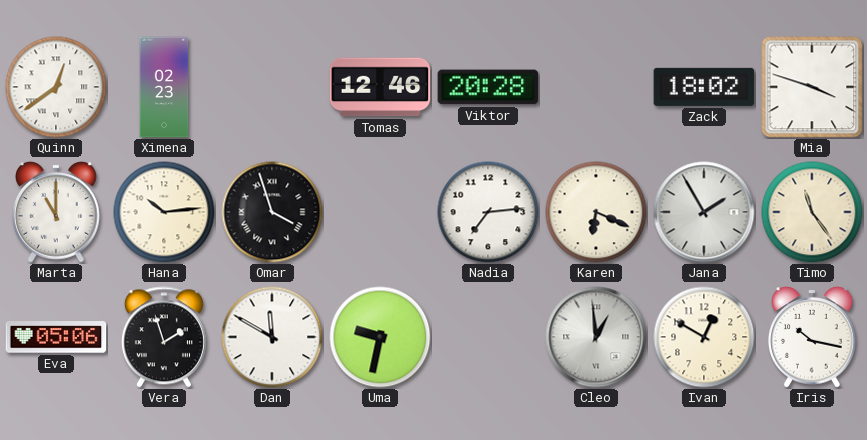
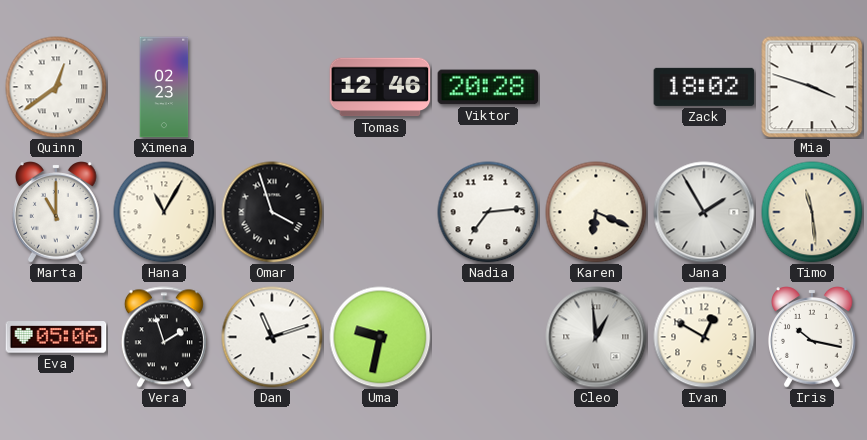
Hana: 10:14 -> 11:05 (164, 212)
Timo: 11:24 -> 11:29 (812, 212)
Dan: 11:50 -> 11:12 (272, 337)
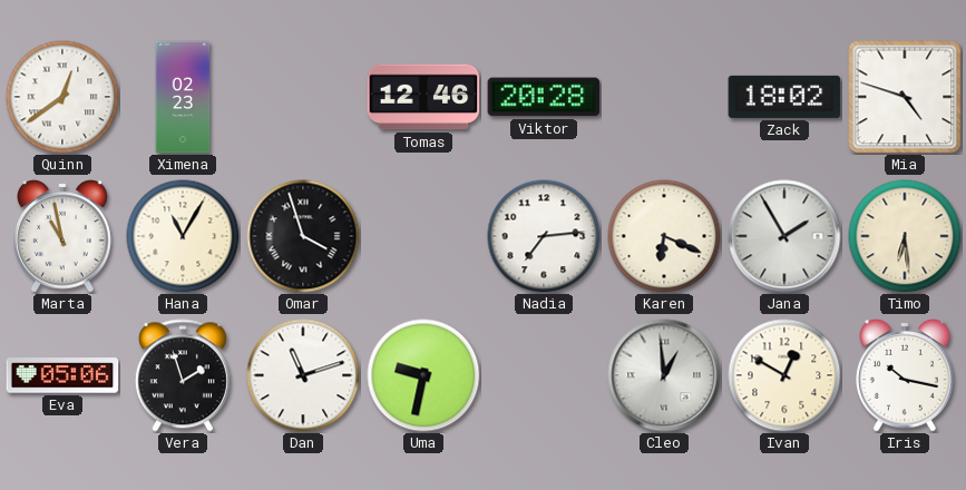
Mia: 3:48 -> 4:48 (905, 97)
Marta: 11:00 -> 10:58 (64, 236)
Timo: 11:29 -> 6:29 (905, 236)
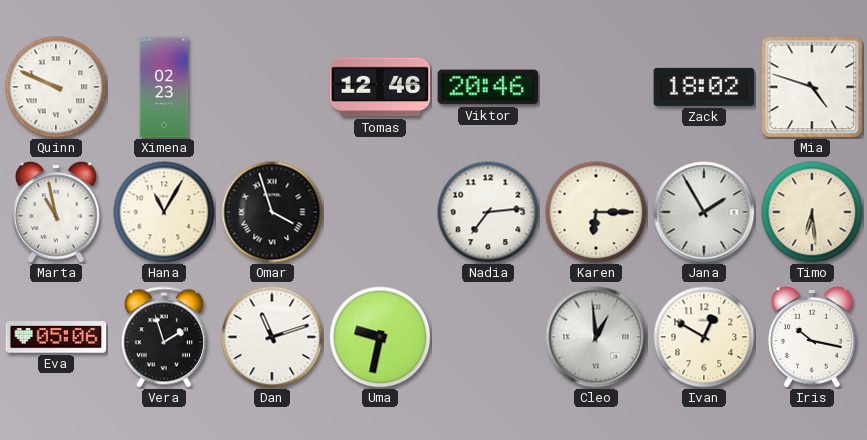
Quinn: 12:39 -> 9:49 (56, 87)
Viktor: 20:28 -> 20:46 (488, 87)
Karen: 6:19 -> 6:15 (596, 212)
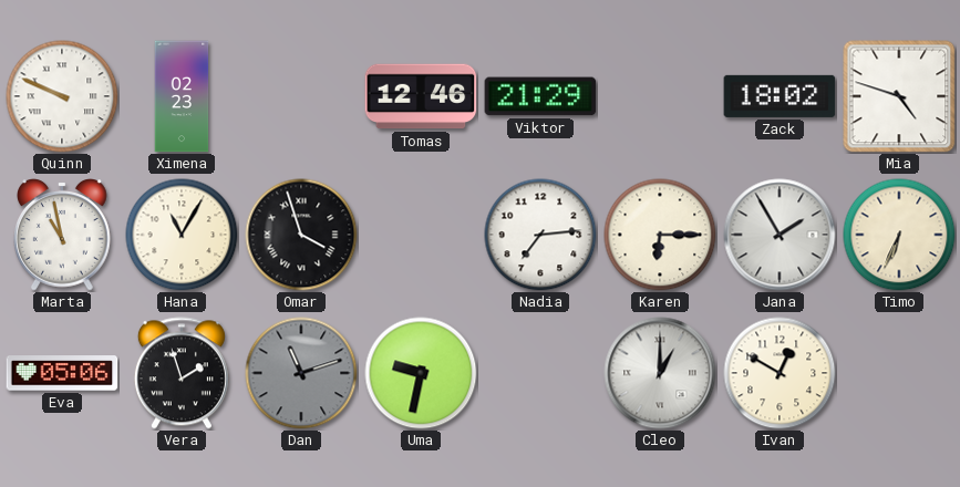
Viktor: 20:46 -> 21:29 (540, 96)
Timo: 6:29 -> 6:34 (899, 235)
Dan dial: white -> grey (301, 373)
Cleo: 12:59 -> 1:00 (660, 373)
Iris: 10:17 -> none (813, 337)
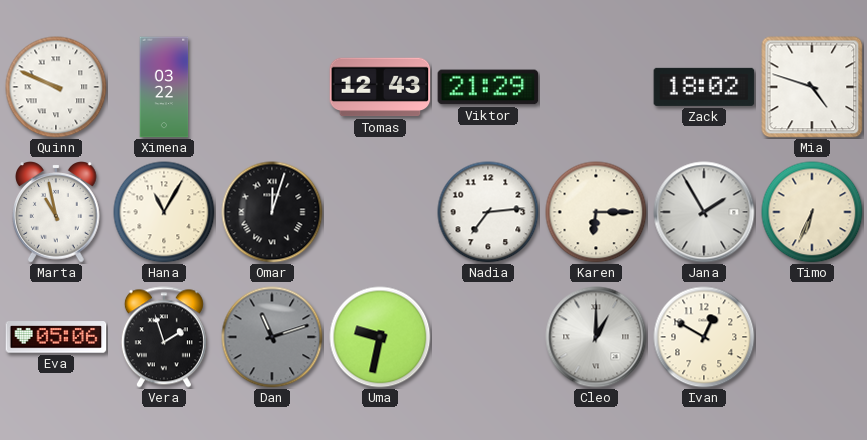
Ximena: 02:23 -> 03:22 (164, 87)
Tomas: 12:46 -> 12:43 (380, 87)
Omar: 3:57 -> 12:03 (272, 212)
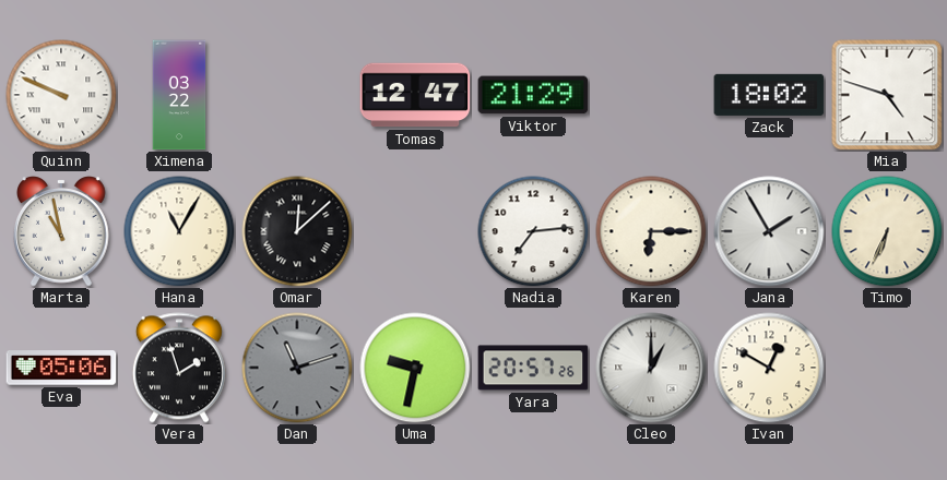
Tomas: 12:43 -> 12:47 (415, 95)
Omar: 12:03 -> 12:08 (297, 231)
Yara: none -> 20:57 (533, 368)
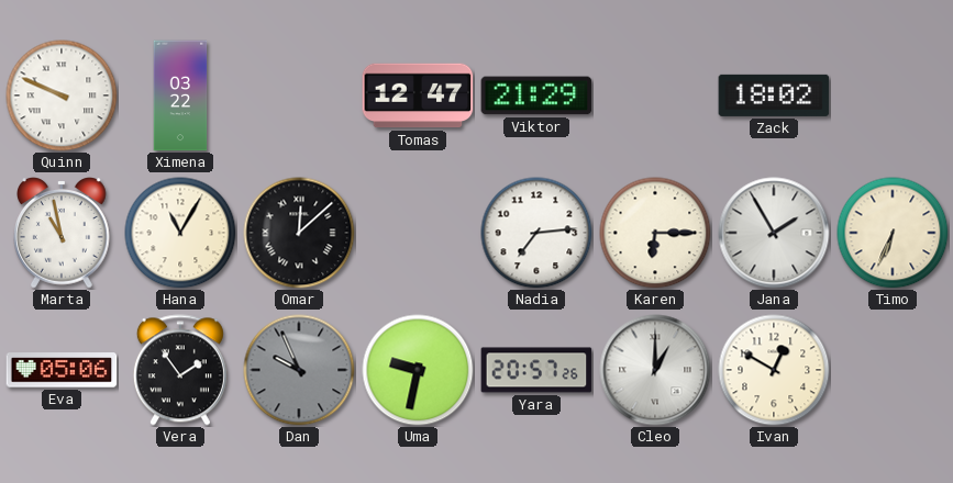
Mia: 4:48 -> none (887, 95)
Vera: 1:57 -> 1:54 (180, 370)
Dan: 11:12 -> 9:56 (299, 370)
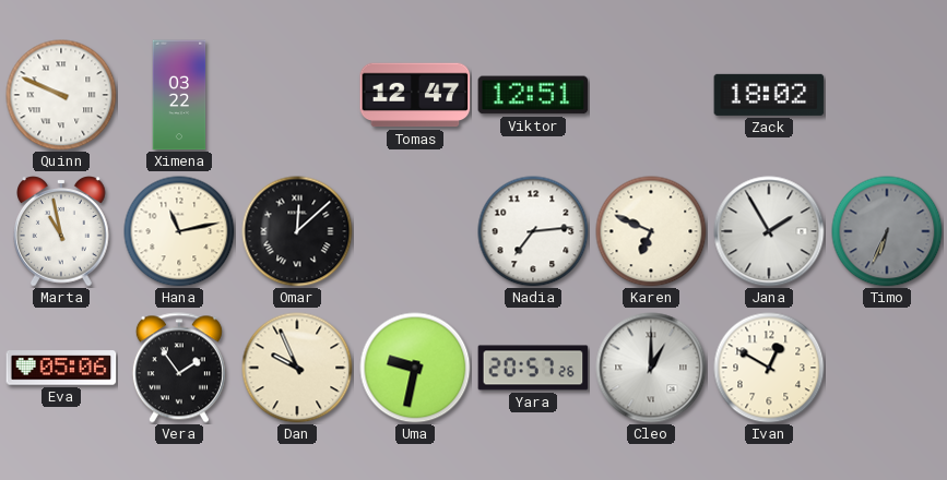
Viktor: 21:29 -> 12:51 (533, 95)
Hana: 11:05 -> 11:13 (179, 231)
Karen: 6:15 -> 6:49 (651, 231)
Timo dial: cream -> grey (887, 231)
Dan dial: grey -> cream (297, 368)
